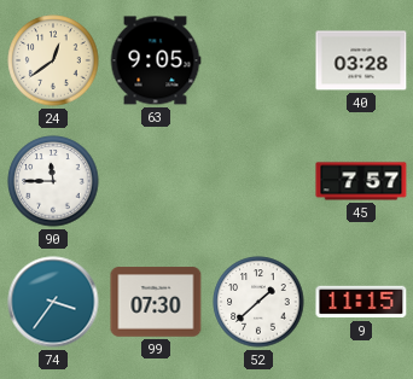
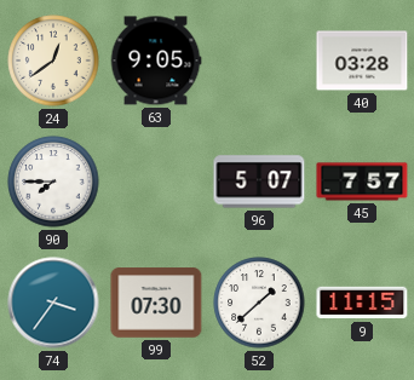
90: 11:45 -> 7:45 (53, 182)
96: none -> 5:07 (259, 182)
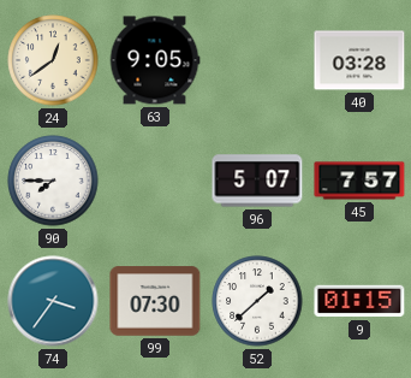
9: 11:15 -> 01:15 (359, 301)
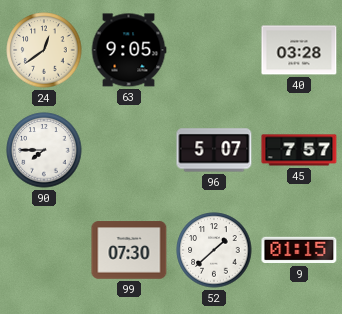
74: 3:36 -> none (53, 301)
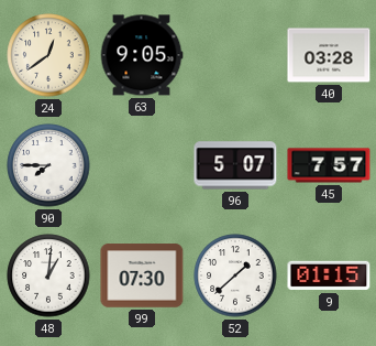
48: none -> 1:01 (48, 275)
